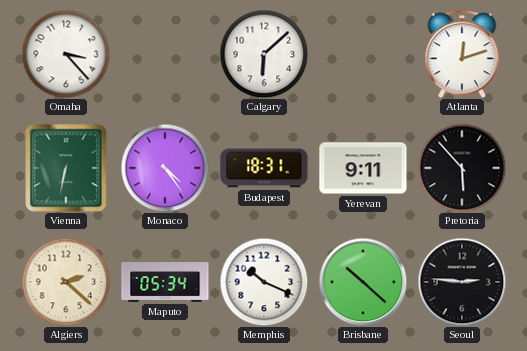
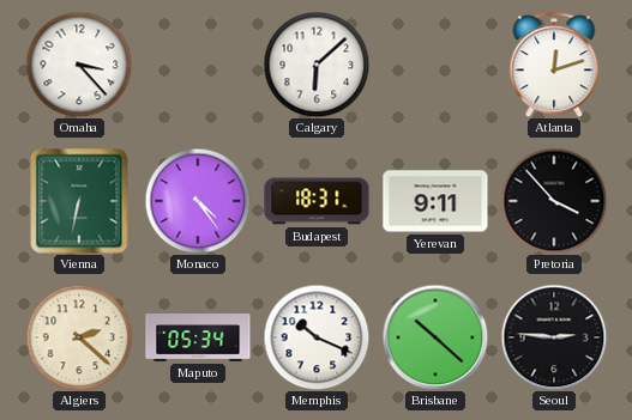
Pretoria: 5:53 -> 3:53 (554, 201)
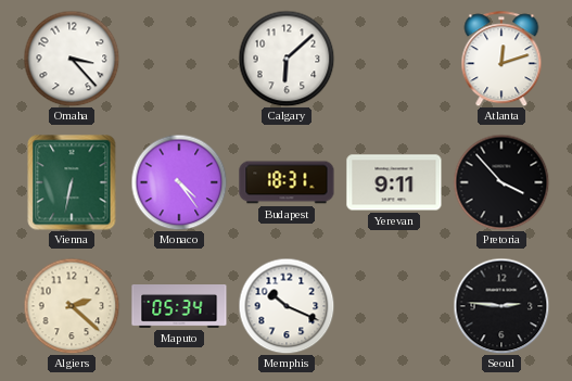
Brisbane: 10:22 -> none (435, 337)
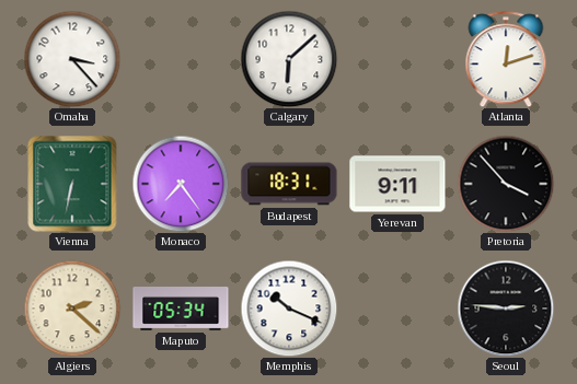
Monaco: 4:24 -> 7:24 (181, 184)
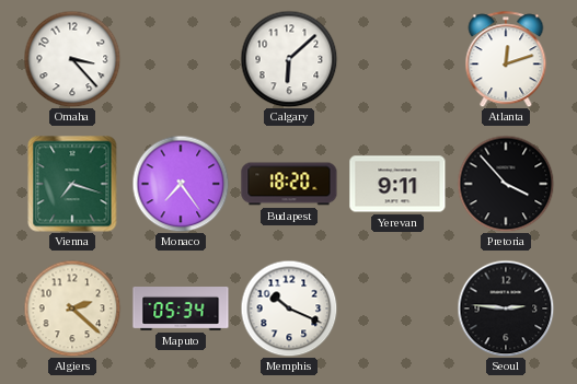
Vienna: 6:32 -> 7:18 (72, 184)
Budapest: 18:31 -> 18:20 (289, 184)
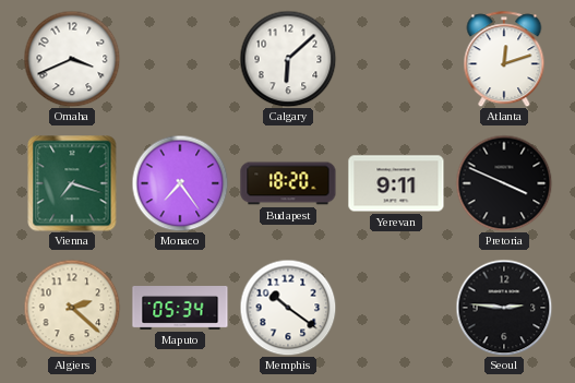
Omaha: 3:23 -> 3:41 (72, 59)
Pretoria: 3:53 -> 3:49 (504, 183)
Memphis: 10:19 -> 10:21 (288, 308)
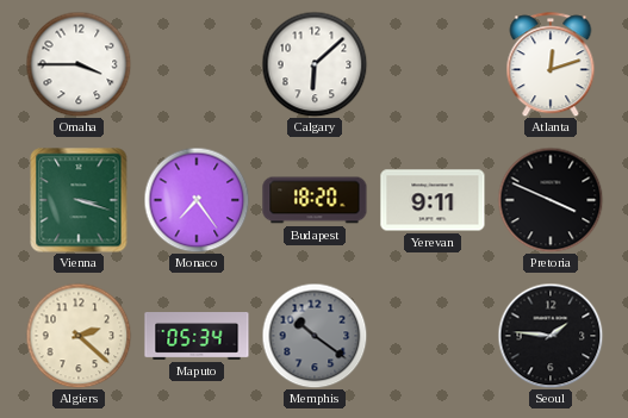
Omaha: 3:41 -> 3:45 (79, 64)
Vienna: 7:18 -> 3:18 (79, 200)
Memphis dial: white -> grey (315, 336)
Seoul: 2:46 -> 1:46 (551, 336)
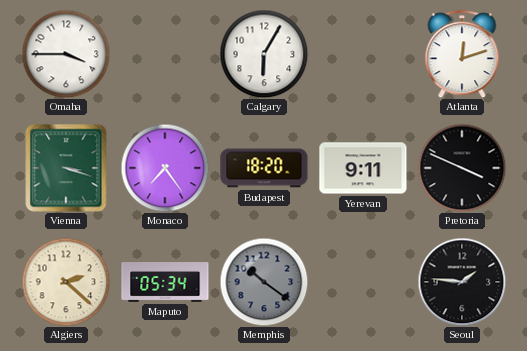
Calgary: 6:08 -> 6:05 (264, 54)
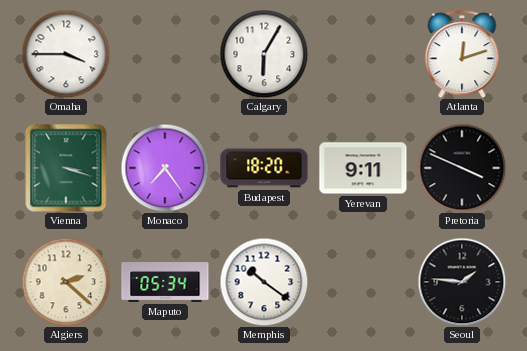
Memphis dial: grey -> white (264, 282)
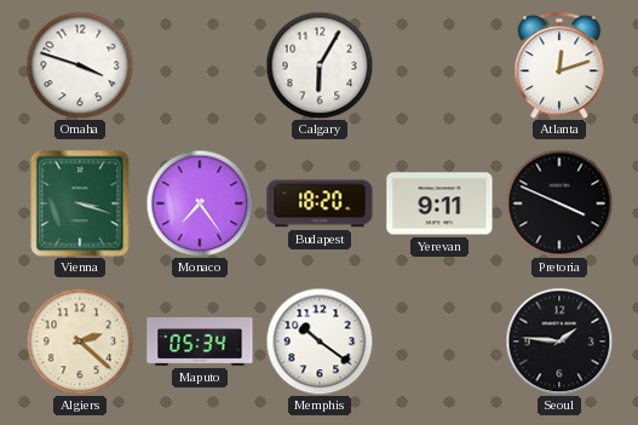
Omaha: 3:45 -> 3:48 (80, 65)
